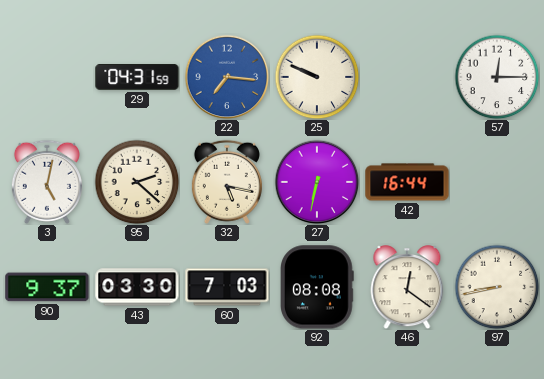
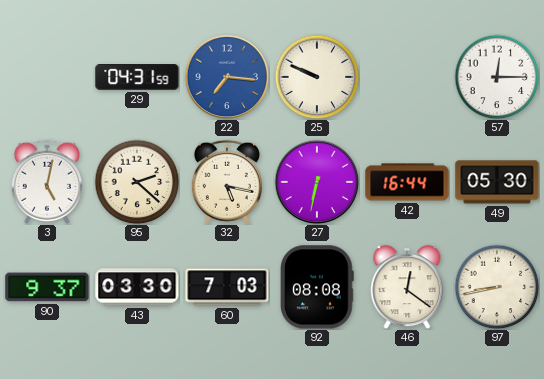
49: none -> 05:30 (497, 182)
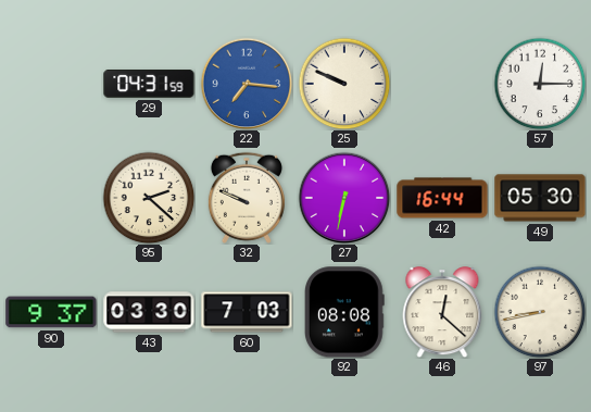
3: 5:02 -> none (47, 182)
32: 5:17 -> 9:49 (247, 198)
46: 12:21 -> 12:22 (442, 312)
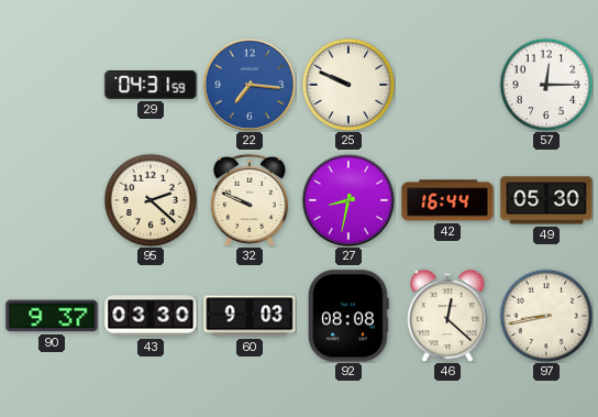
27: 6:32 -> 8:32 (348, 200)
60: 7:03 -> 9:03 (250, 316)
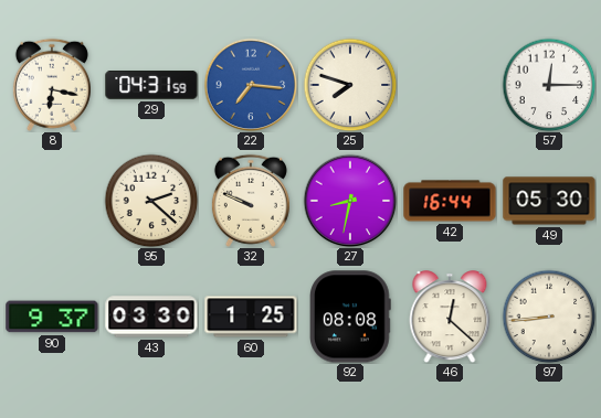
8: none -> 6:17 (52, 85)
25: 9:49 -> 7:48 (350, 85)
60: 9:03 -> 1:25 (251, 317)
97: 8:43 -> 8:44 (549, 317)
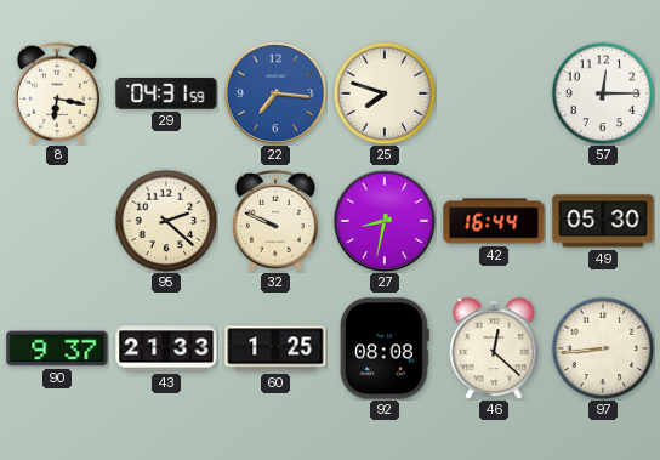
43: 03:30 -> 21:33 (166, 348)
